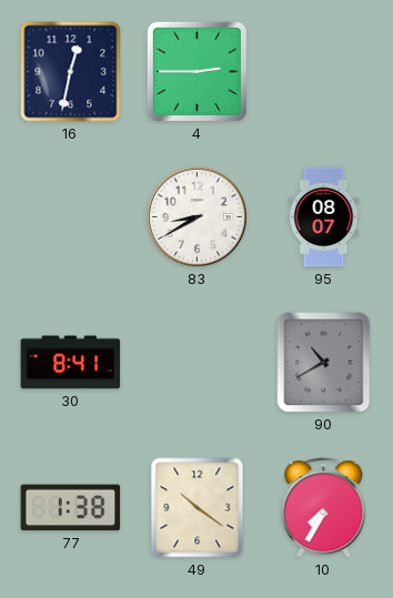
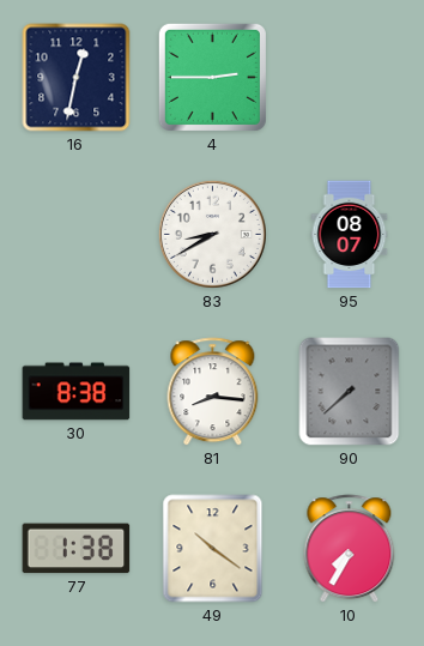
30: 8:41 -> 8:38 (77, 392)
81: none -> 8:16 (213, 392)
90: 10:40 -> 7:38 (350, 392)
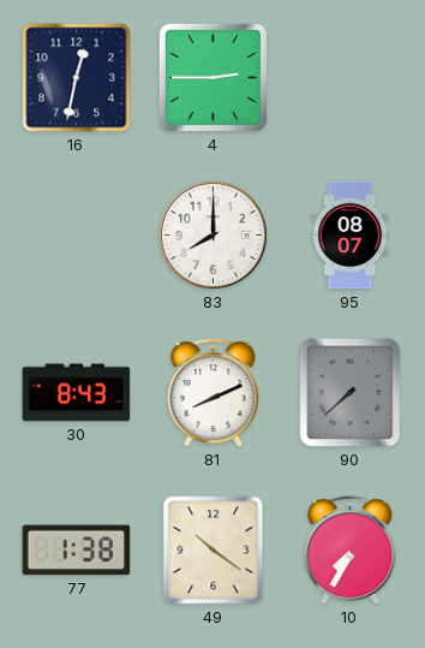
83: 8:40 -> 8:00 (212, 234)
30: 8:38 -> 8:43 (77, 393)
81: 8:16 -> 8:11 (214, 393)
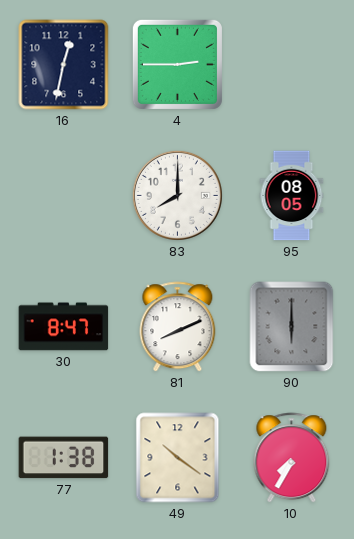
95: 08:07 -> 08:05 (292, 196)
30: 8:43 -> 8:47 (64, 327)
90: 7:38 -> 6:00 (292, 327)
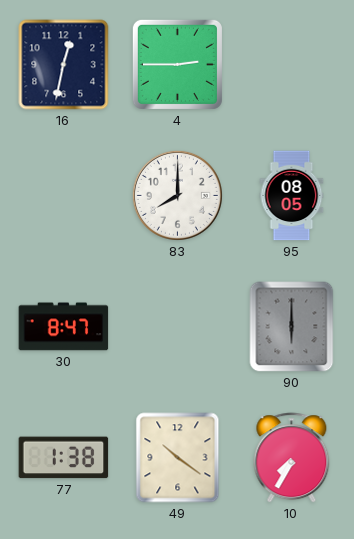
81: 8:11 -> none (178, 327)
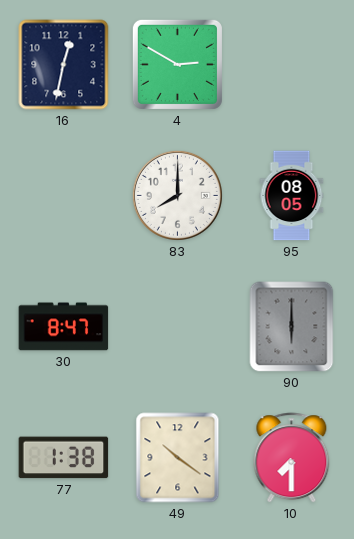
4: 2:45 -> 2:50 (177, 64)
10: 7:35 -> 7:30 (292, 458)
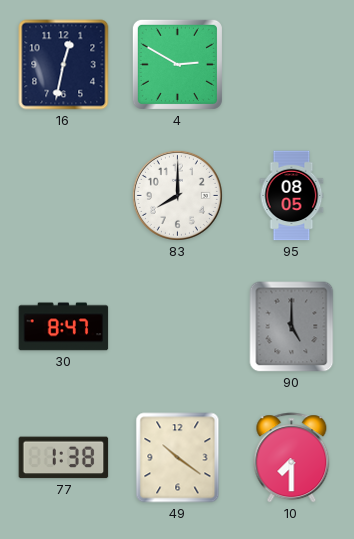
90: 6:00 -> 5:00 (292, 327)
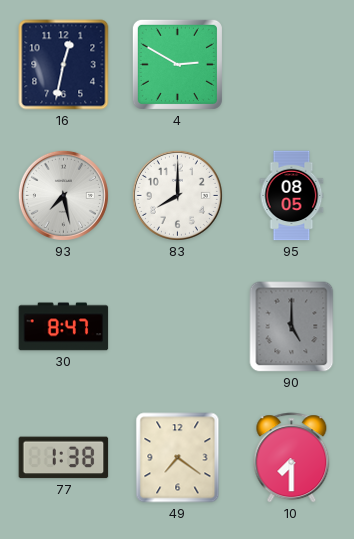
93: none -> 7:28 (63, 195)
49: 10:21 -> 7:21 (178, 458)
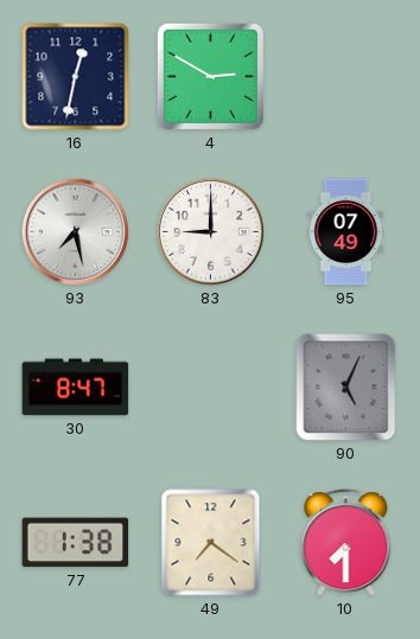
83: 8:00 -> 9:00 (210, 231)
95: 08:05 -> 07:49 (346, 232)
90: 5:00 -> 5:04 (346, 388)
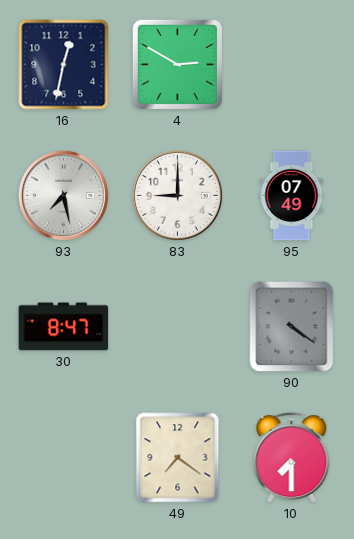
90: 5:04 -> 4:21 (292, 327)
77: 1:38 -> none (76, 543)
